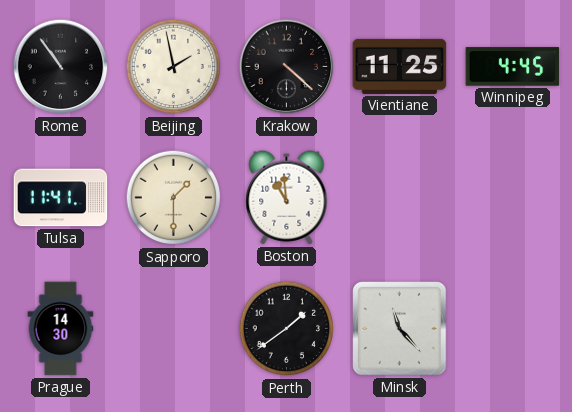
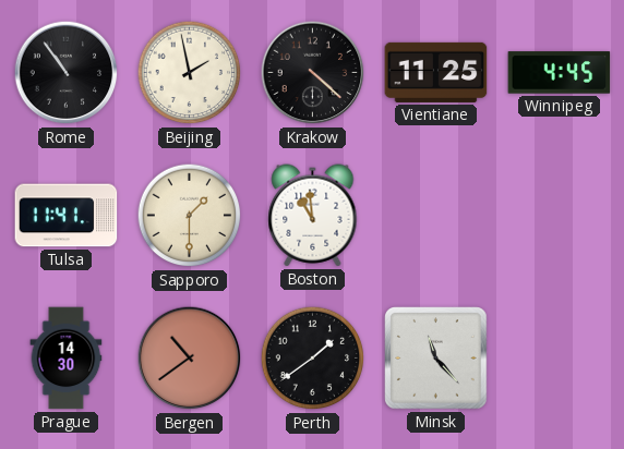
Bergen: none -> 10:39 (190, 359)
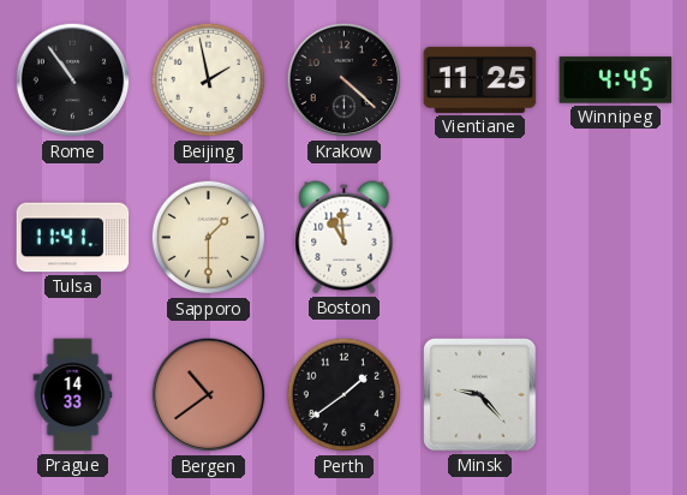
Prague: 14:30 -> 14:33 (73, 395)
Minsk: 11:23 -> 9:23 (480, 395)
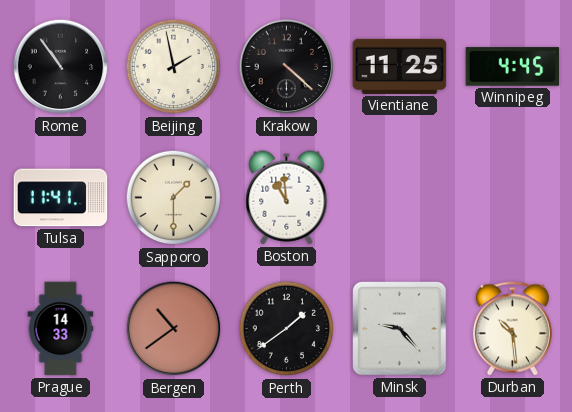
Durban: none -> 10:29 (512, 329)
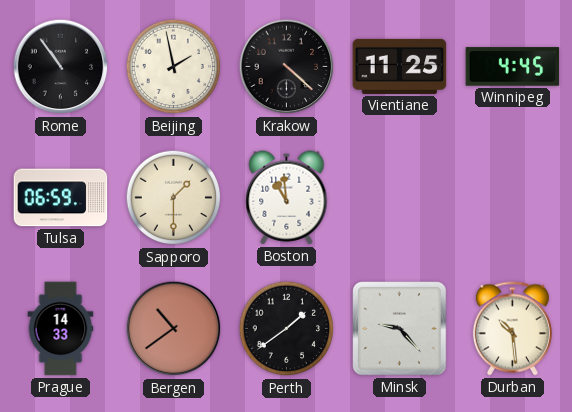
Tulsa: 11:41 -> 06:59 (61, 198)
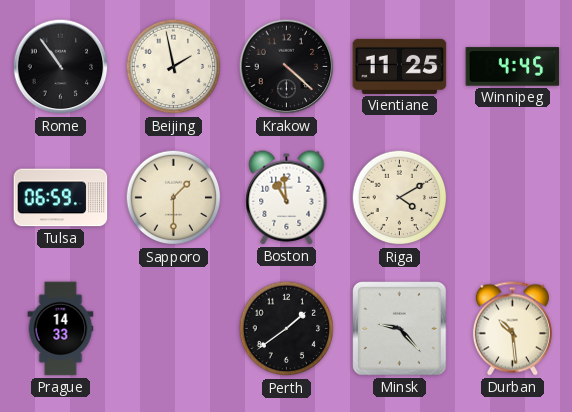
Riga: none -> 4:10 (400, 198)
Bergen: 10:39 -> none (174, 329)
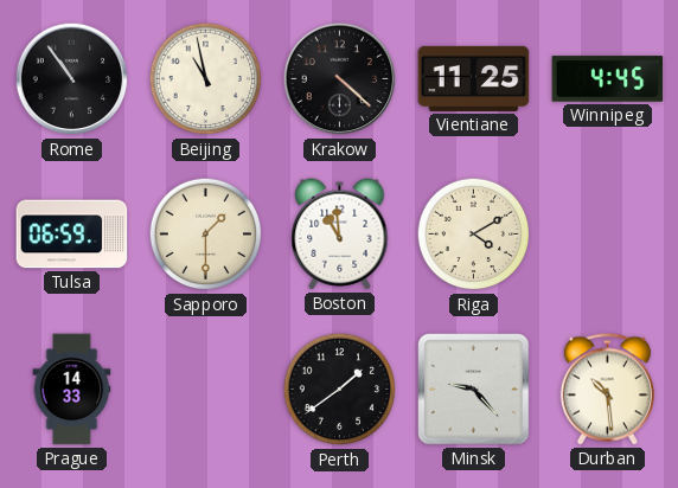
Beijing: 1:58 -> 10:58 (206, 79)
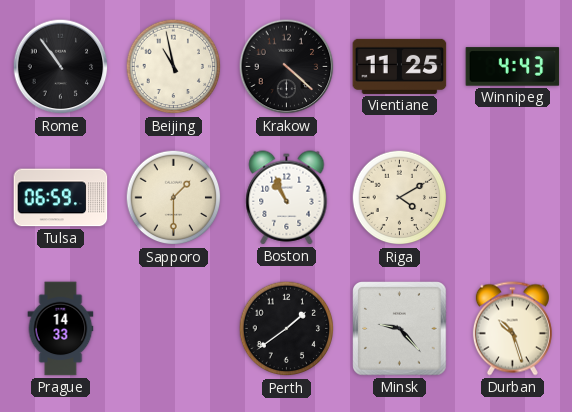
Winnipeg: 4:45 -> 4:43 (513, 67)
Boston: 10:59 -> 10:56 (287, 198)
Durban: 10:29 -> 10:27 (512, 329)
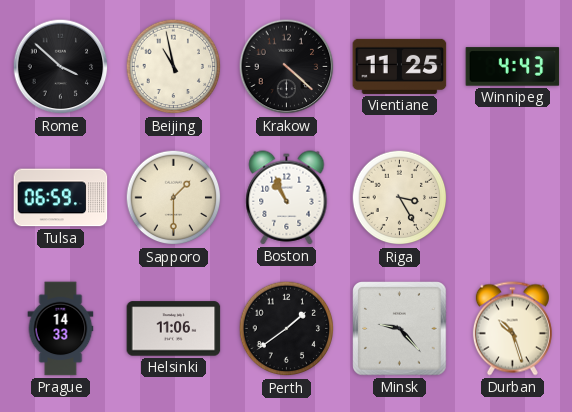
Rome: 10:54 -> 3:52 (61, 67)
Riga: 4:10 -> 3:25 (400, 198)
Helsinki: none -> 11:06 (174, 329)
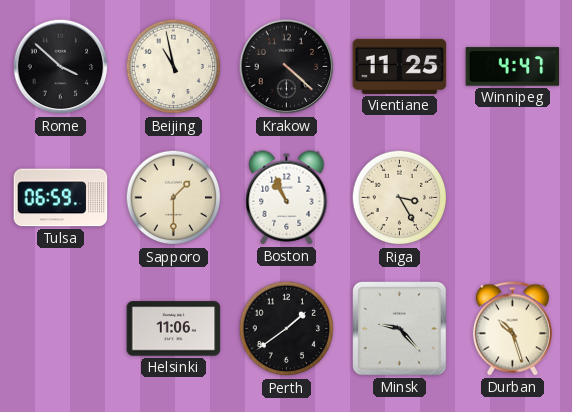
Winnipeg: 4:43 -> 4:47 (513, 67)
Prague: 14:33 -> none (61, 329)
